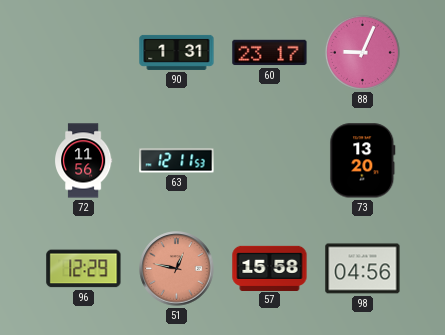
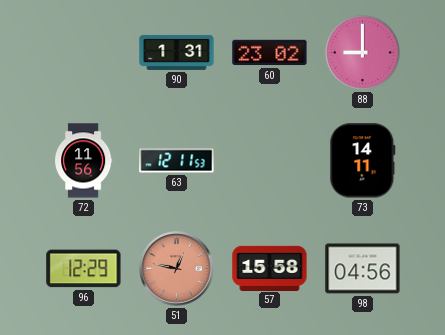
60: 23:17 -> 23:02 (270, 53)
88: 9:04 -> 9:00 (362, 52)
73: 13:20 -> 14:11 (363, 161)
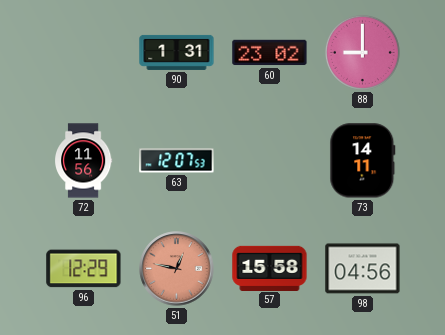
63: 12:11 -> 12:07 (177, 161)
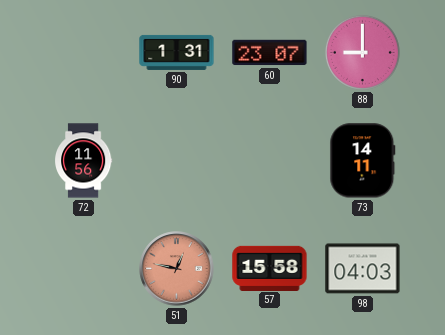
60: 23:02 -> 23:07 (270, 53)
63: 12:07 -> none (177, 161)
96: 12:29 -> none (84, 269)
98: 04:56 -> 04:03 (363, 269)
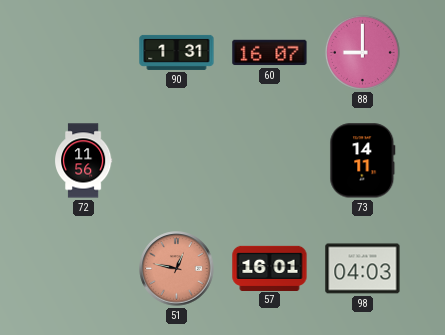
60: 23:07 -> 16:07 (270, 53)
57: 15:58 -> 16:01 (270, 268)
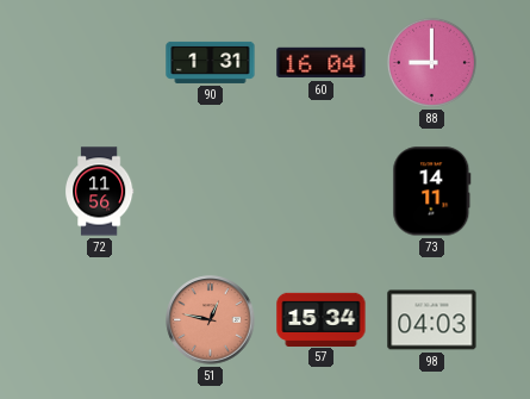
60: 16:07 -> 16:04 (322, 63)
57: 16:01 -> 15:34 (322, 319)
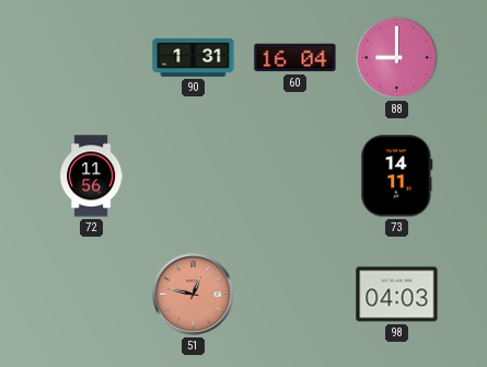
57: 15:34 -> none (322, 319)
